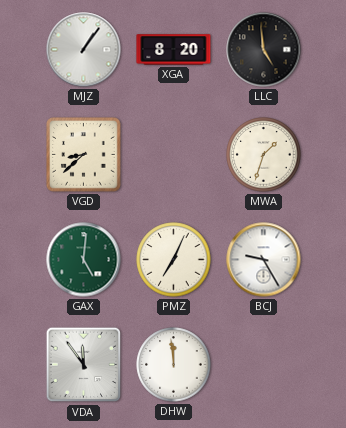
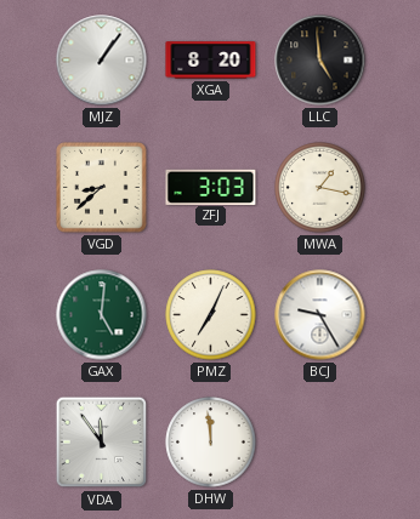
ZFJ: none -> 3:03 (211, 187)
MWA: 1:33 -> 1:17 (320, 188)
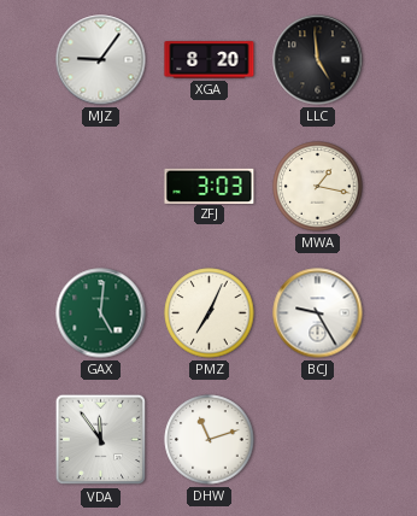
MJZ: 1:06 -> 9:06 (101, 60)
VGD: 8:38 -> none (102, 188)
DHW: 11:59 -> 11:12 (210, 440)
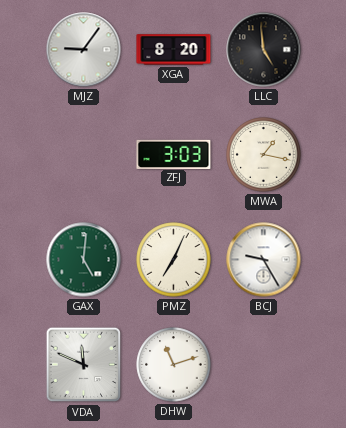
VDA: 11:54 -> 11:49 (84, 365)
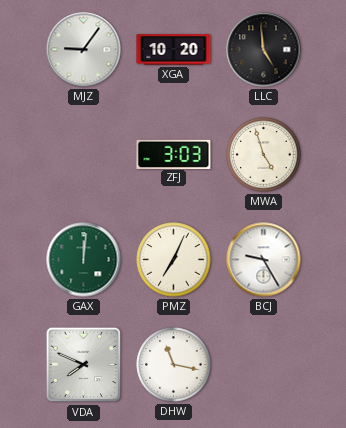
XGA: 8:20 -> 10:20 (174, 50)
MWA: 1:17 -> 4:57 (264, 155)
GAX: 5:01 -> 12:01 (84, 260)
VDA: 11:49 -> 7:49 (84, 365)
DHW: 11:12 -> 11:17 (174, 365)
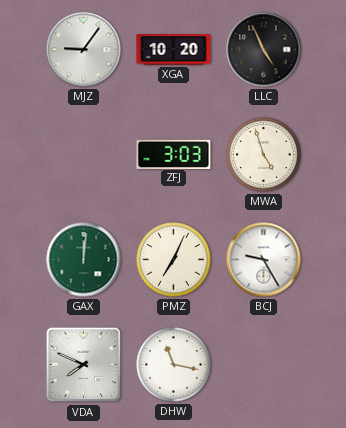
LLC: 4:59 -> 4:56 (264, 50)
